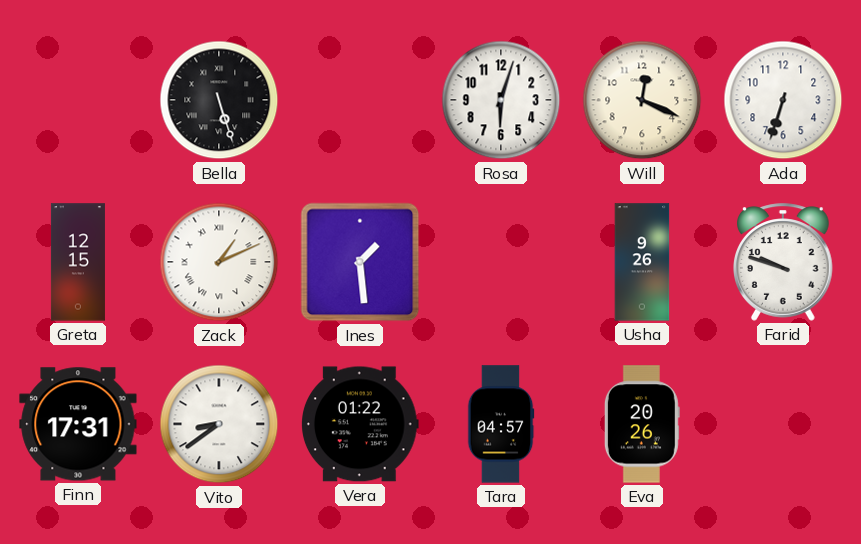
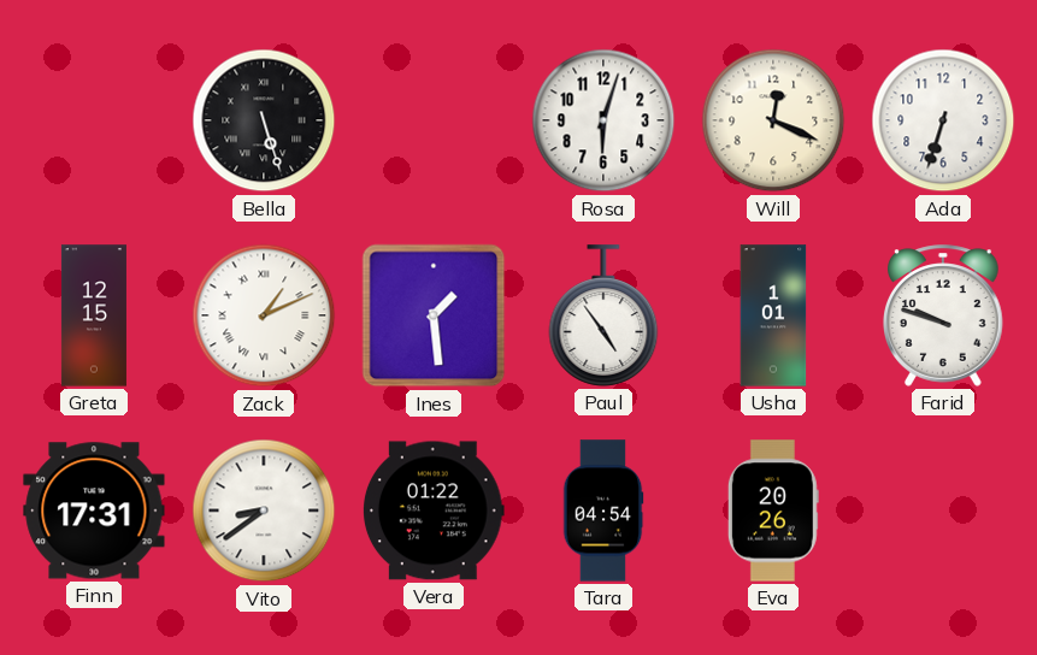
Paul: none -> 4:54 (603, 315)
Usha: 9:26 -> 1:01 (773, 315)
Tara: 04:57 -> 04:54 (603, 511)
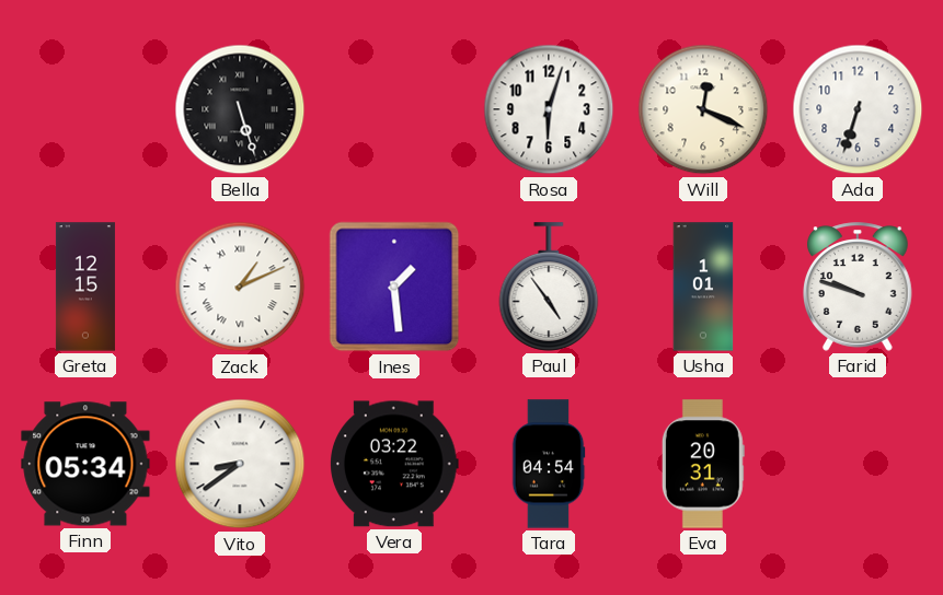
Finn: 17:31 -> 05:34 (85, 464)
Vera: 01:22 -> 03:22 (395, 464)
Eva: 20:26 -> 20:31 (703, 464)
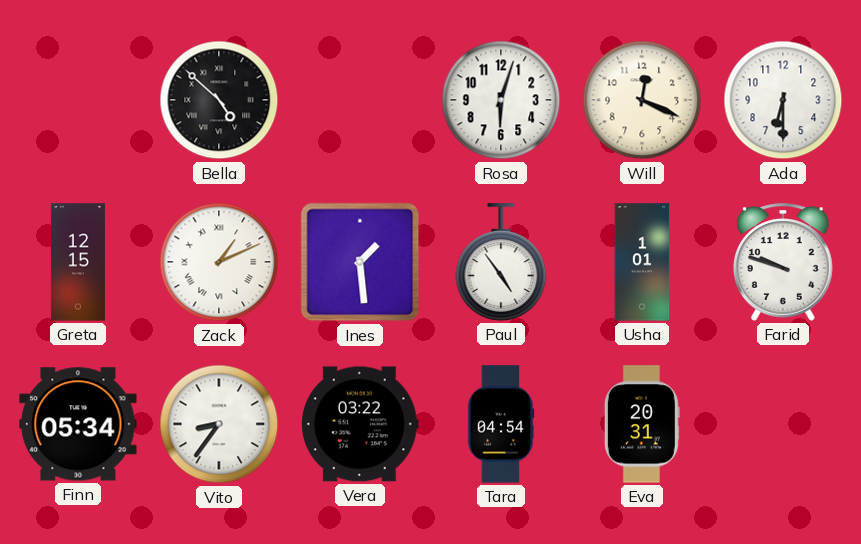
Bella: 5:27 -> 4:52 (219, 100)
Ada: 6:33 -> 6:30 (783, 100)
Vito: 8:39 -> 8:36 (219, 424)
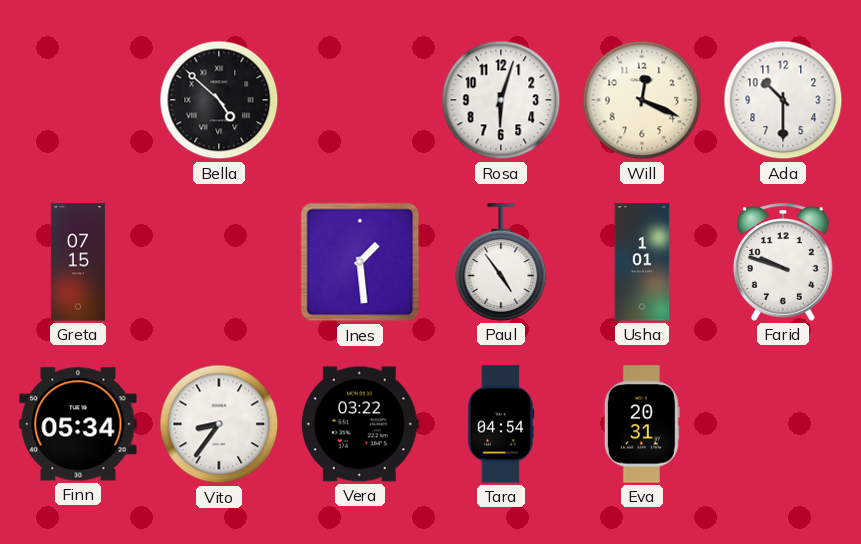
Ada: 6:30 -> 10:30 (783, 100)
Greta: 12:15 -> 07:15 (78, 262)
Zack: 1:11 -> none (219, 262)
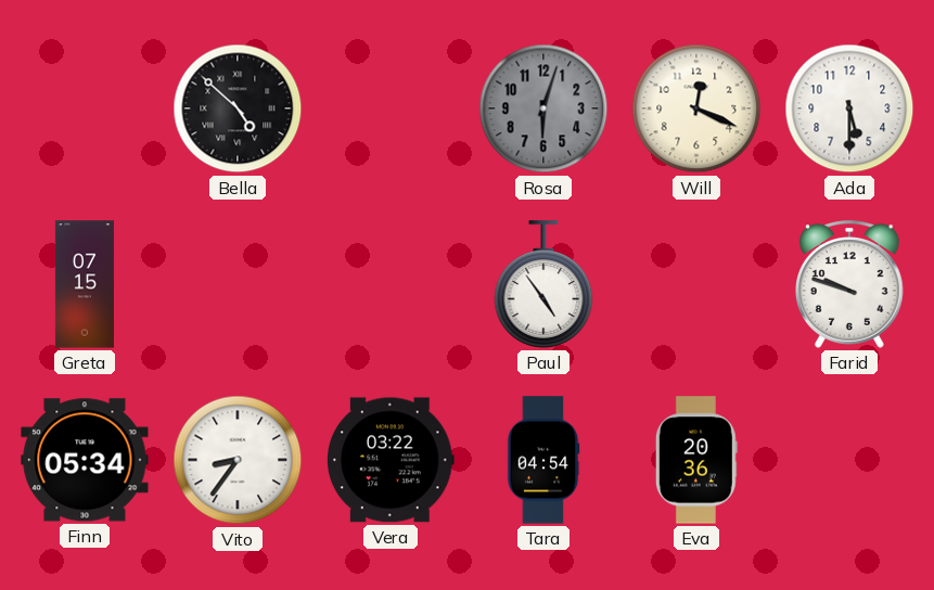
Rosa dial: white -> grey (543, 108)
Ada: 10:30 -> 5:30 (849, 108)
Ines: 1:29 -> none (360, 262)
Usha: 1:01 -> none (642, 262)
Eva: 20:31 -> 20:36 (696, 460)
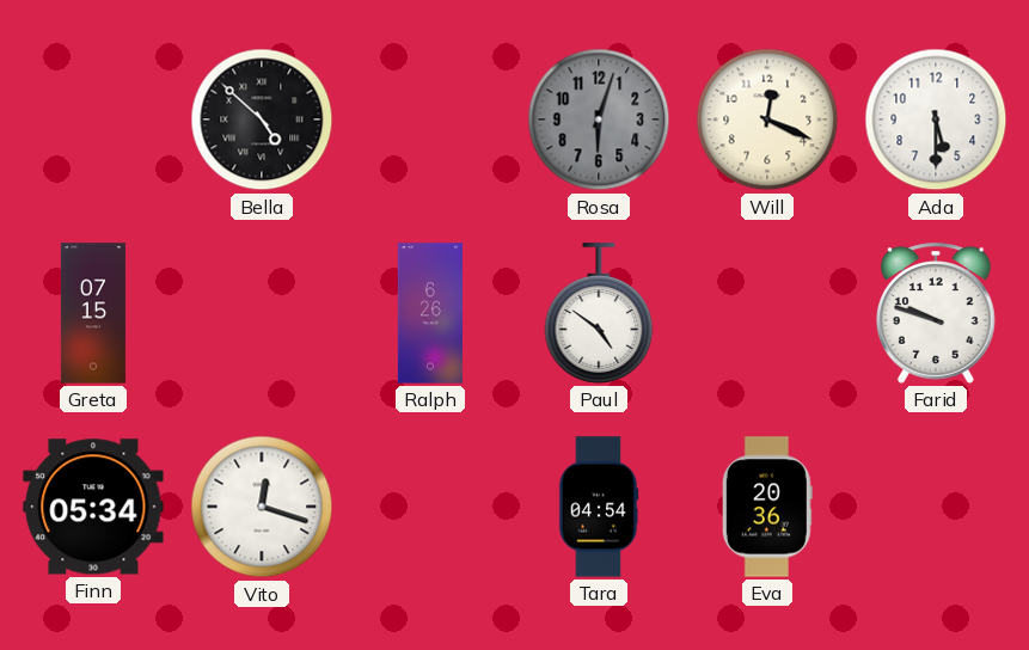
Ralph: none -> 6:26 (430, 313)
Paul: 4:54 -> 4:51 (599, 313)
Vito: 8:36 -> 12:18 (262, 507)
Vera: 03:22 -> none (392, 460)
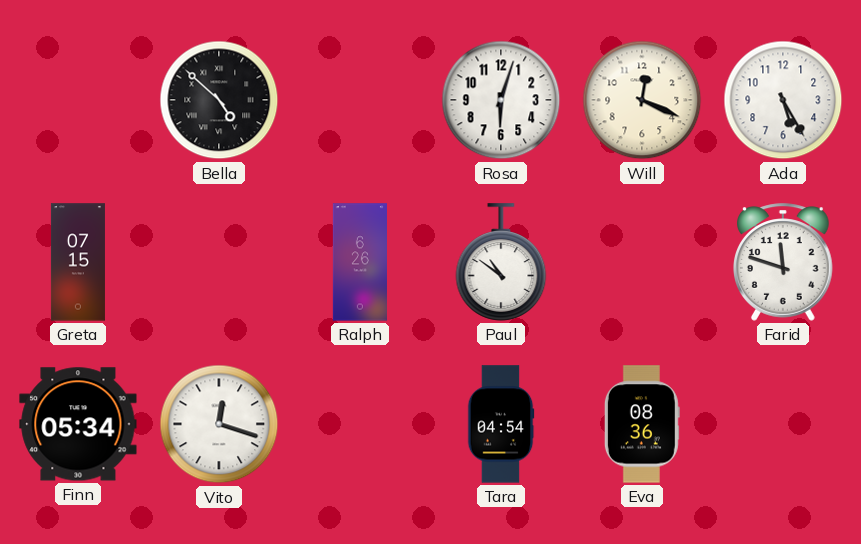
Rosa dial: grey -> white (501, 100)
Ada: 5:30 -> 5:25 (783, 100)
Paul: 4:51 -> 10:51 (501, 262)
Farid: 9:48 -> 11:48 (784, 262)
Eva: 20:36 -> 08:36 (642, 424)
